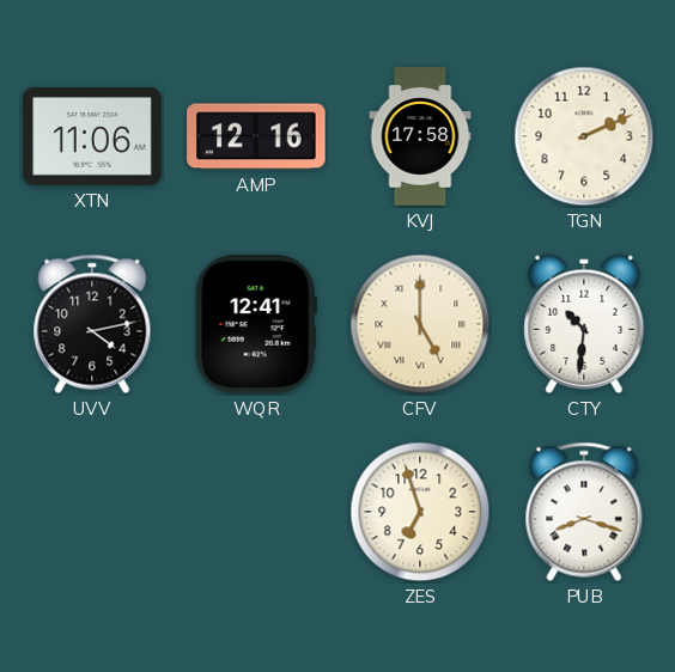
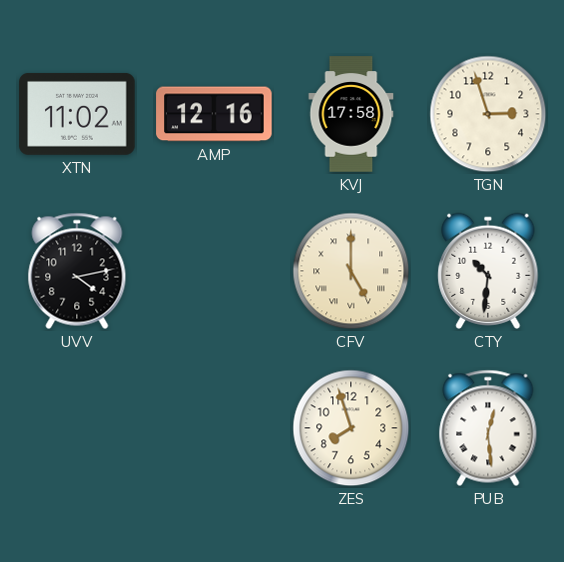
XTN: 11:06 -> 11:02 (77, 114)
TGN: 2:11 -> 2:57 (488, 114)
WQR: 12:41 -> none (256, 324)
ZES: 6:57 -> 7:57 (351, 428)
PUB: 8:18 -> 12:29 (488, 428)
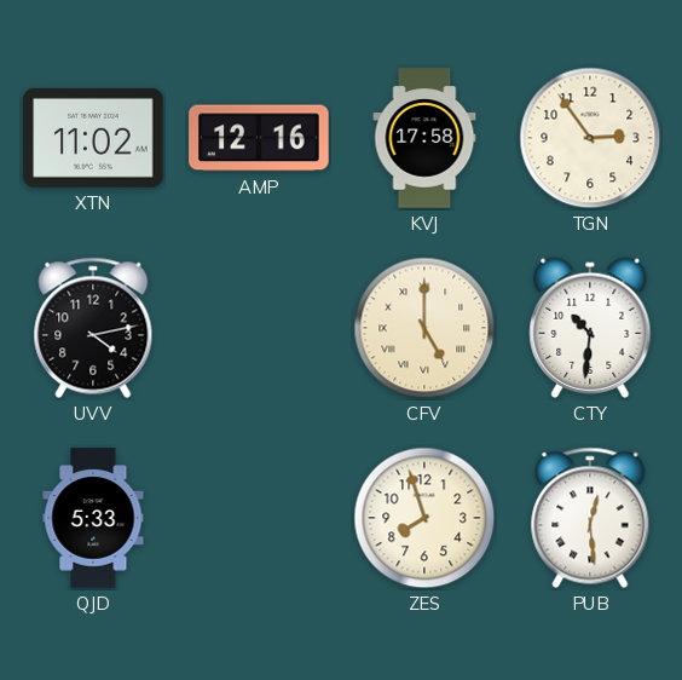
TGN: 2:57 -> 2:54 (590, 138)
QJD: none -> 5:33 (93, 518)
